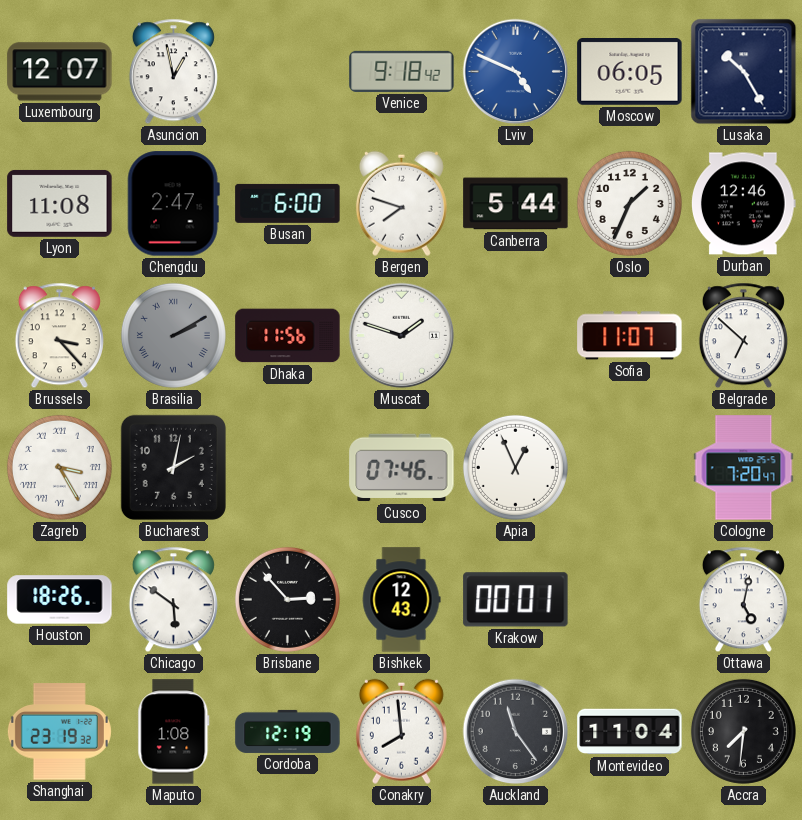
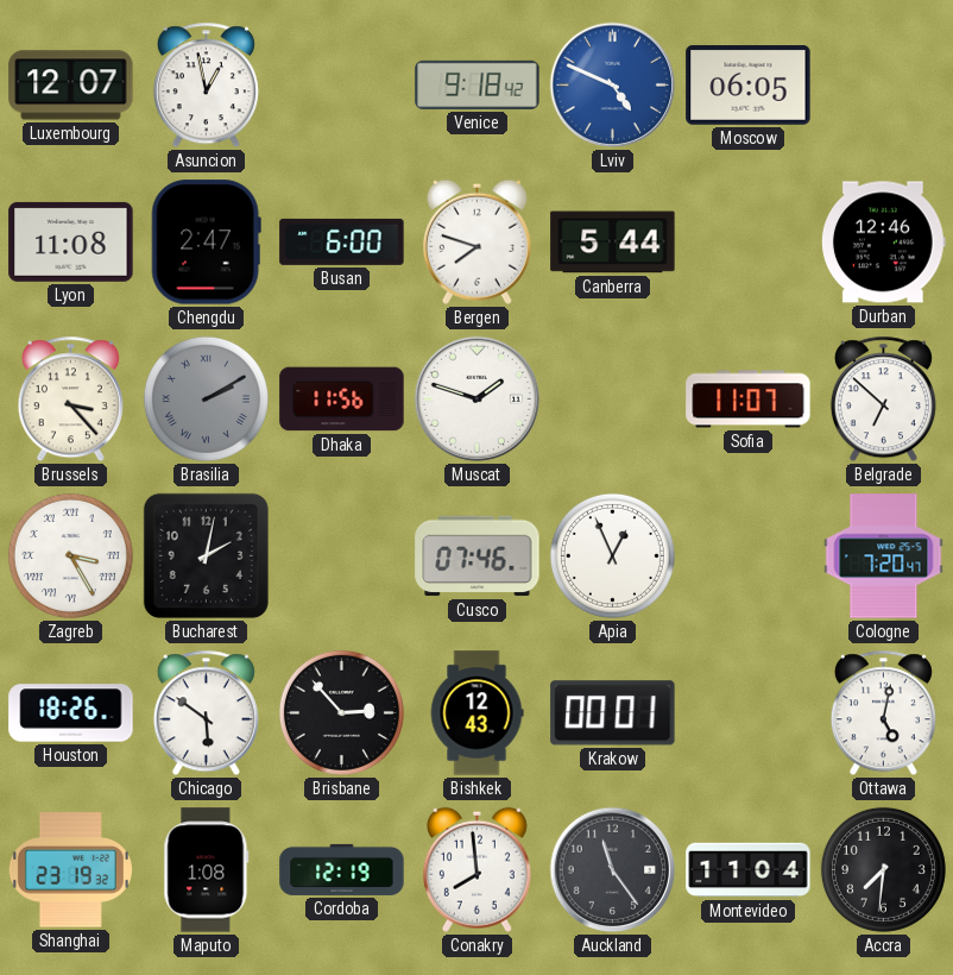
Lusaka: 10:25 -> none (744, 72)
Oslo: 1:34 -> none (629, 203)
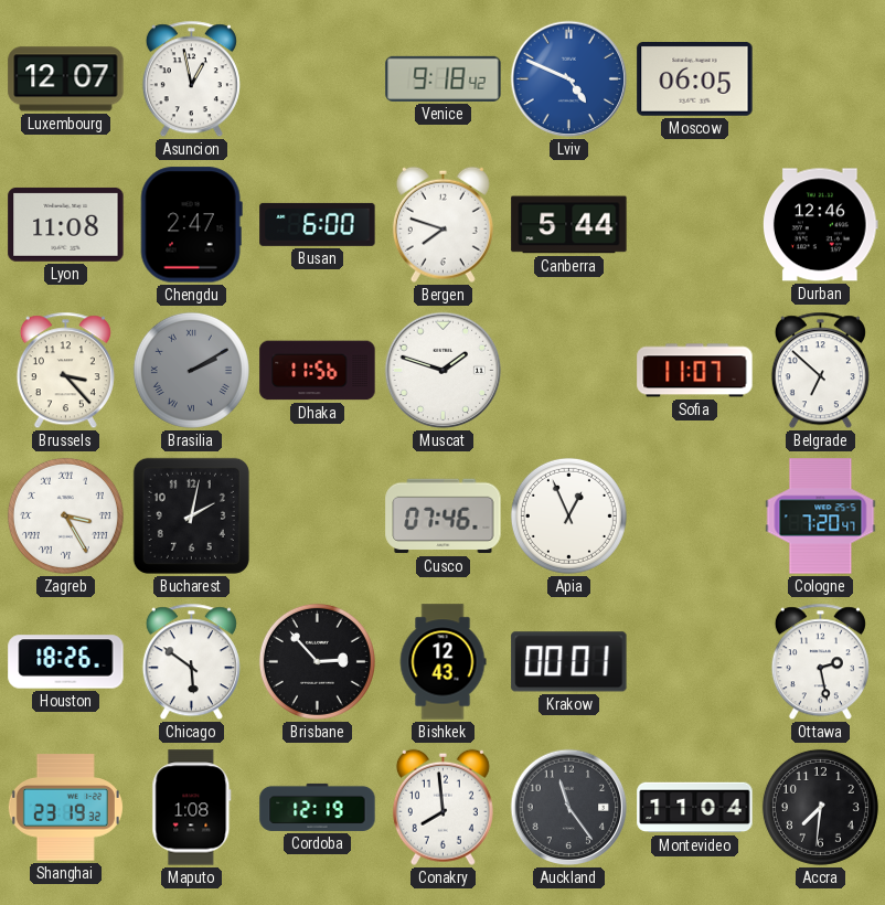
Ottawa: 5:02 -> 2:28 (820, 662)
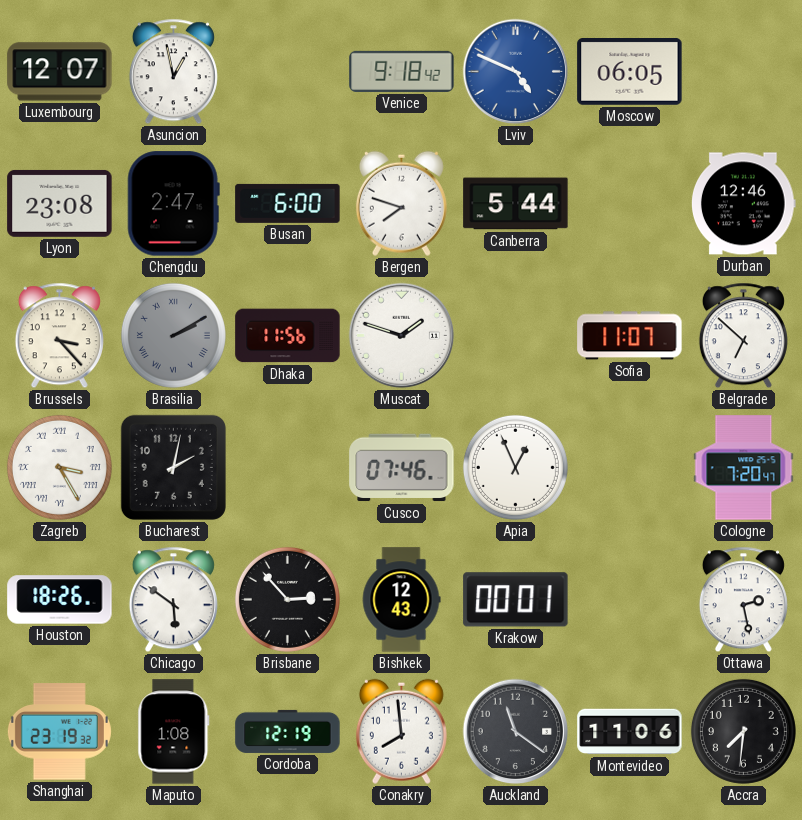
Lyon: 11:08 -> 23:08 (60, 203)
Auckland: 11:24 -> 11:21 (516, 732)
Montevideo: 11:04 -> 11:06 (630, 732)
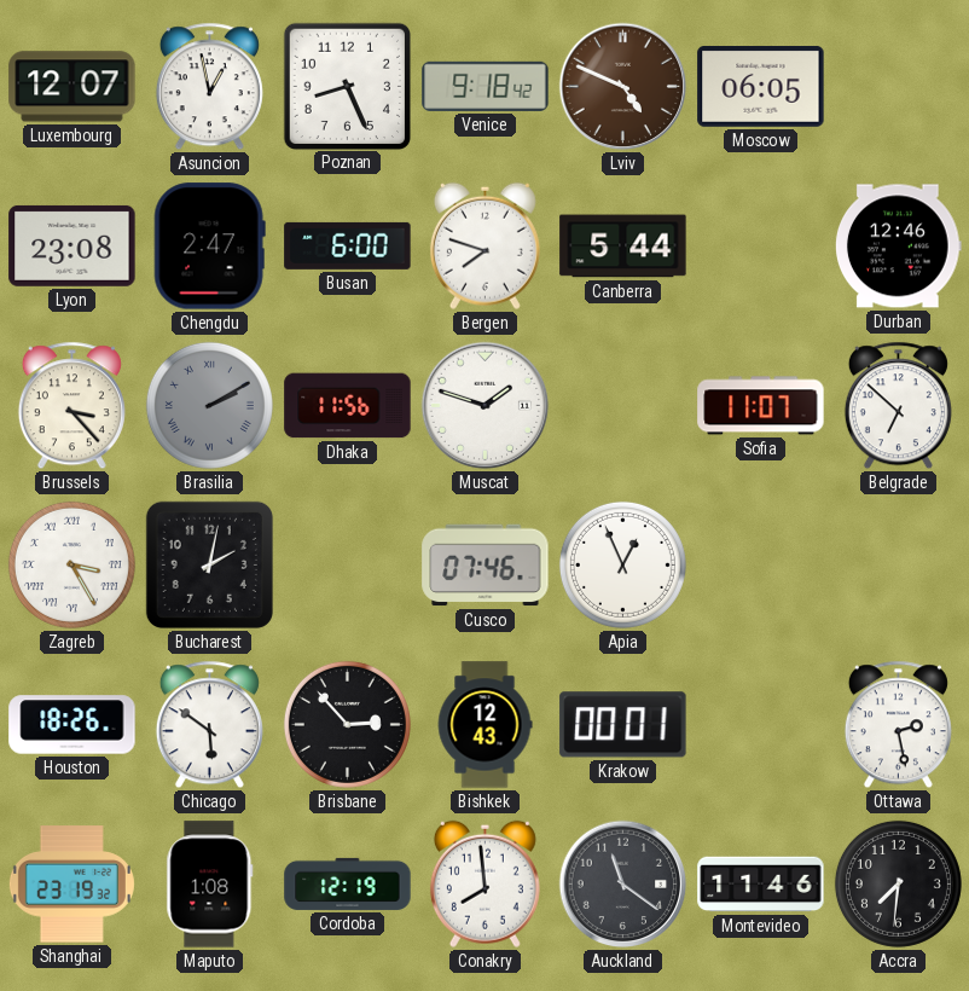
Poznan: none -> 8:26 (347, 86)
Lviv dial: blue -> brown (623, 87)
Cologne: 7:20 -> none (744, 468)
Montevideo: 11:06 -> 11:46 (761, 885)
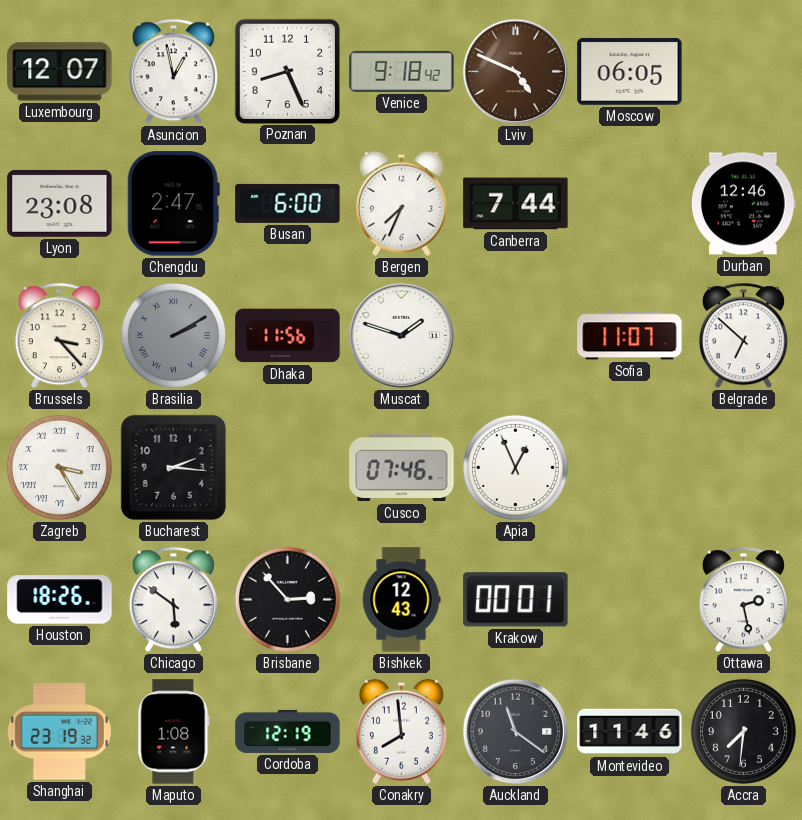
Bergen: 7:48 -> 7:34 (401, 203)
Canberra: 5:44 -> 7:44 (516, 204)
Bucharest: 2:02 -> 2:16 (173, 467)
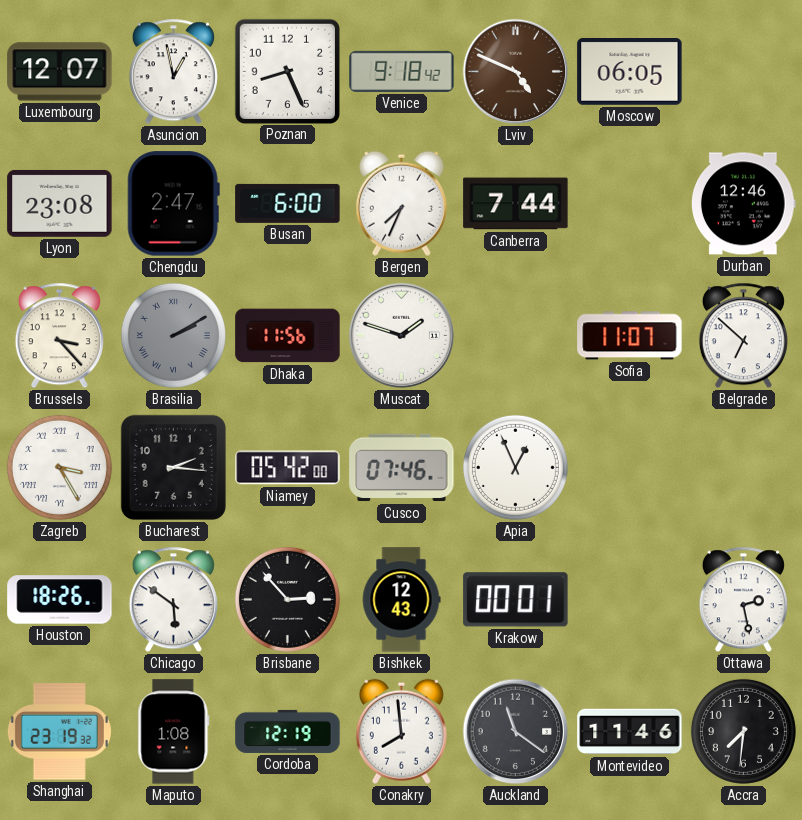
Niamey: none -> 05:42 (288, 468)
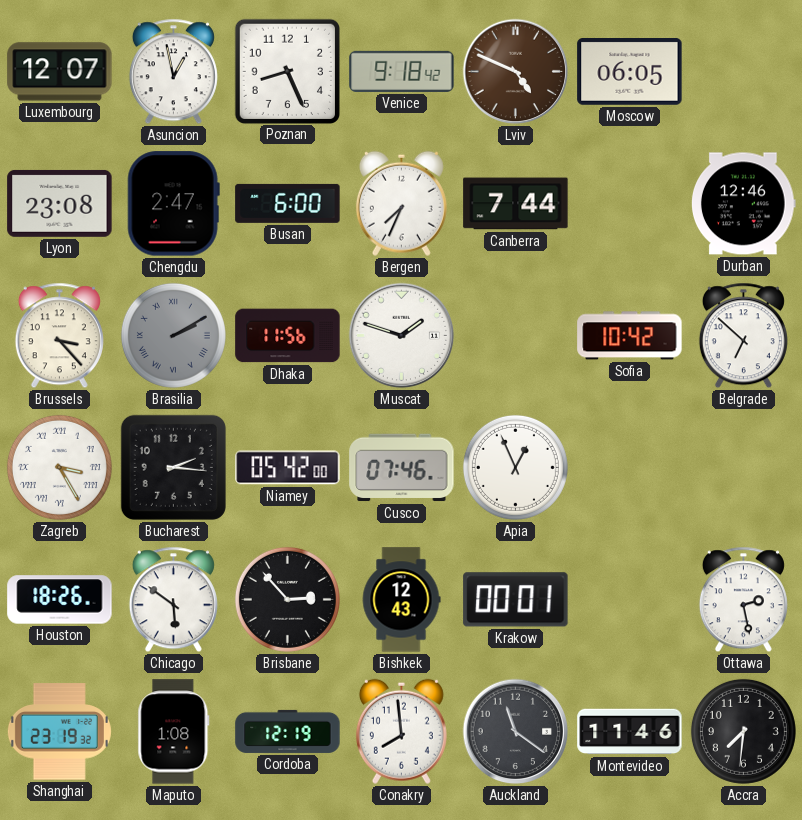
Sofia: 11:07 -> 10:42 (630, 336)
